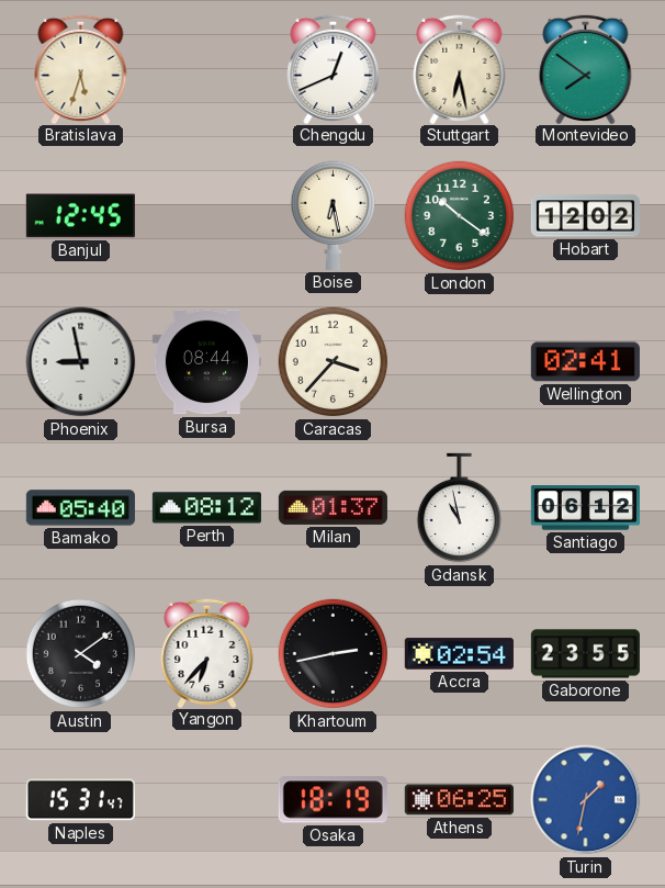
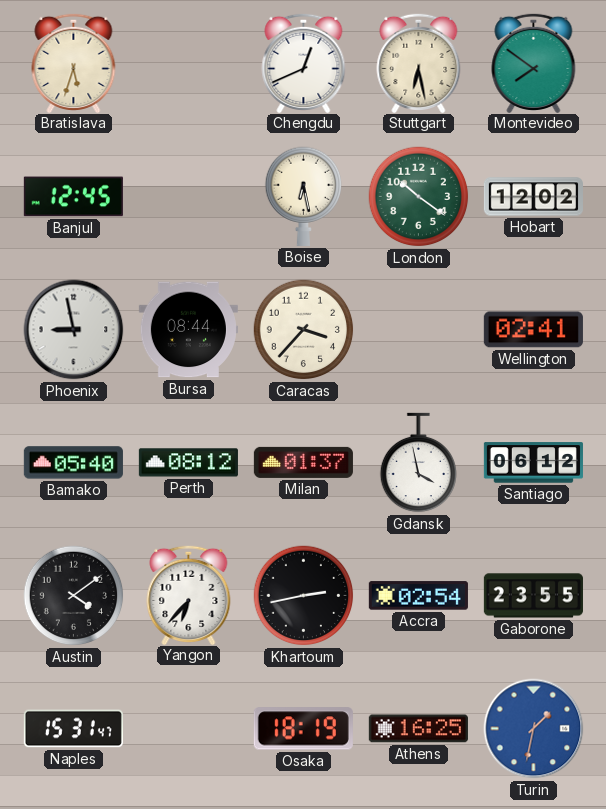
Gdansk: 10:58 -> 3:58 (418, 463)
Athens: 06:25 -> 16:25 (418, 729)
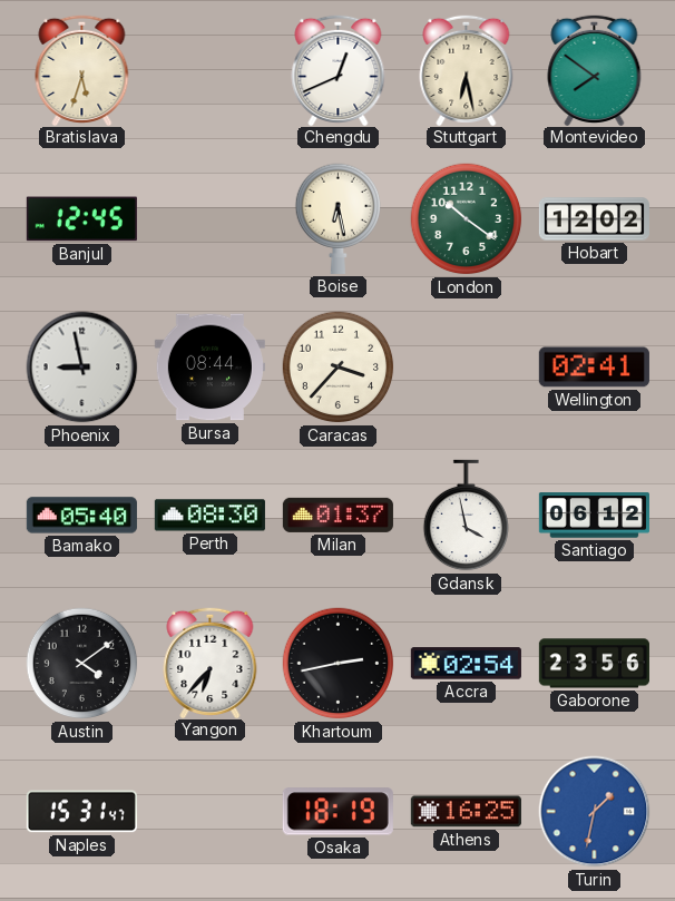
Perth: 08:12 -> 08:30 (209, 516)
Gaborone: 23:55 -> 23:56 (594, 664)
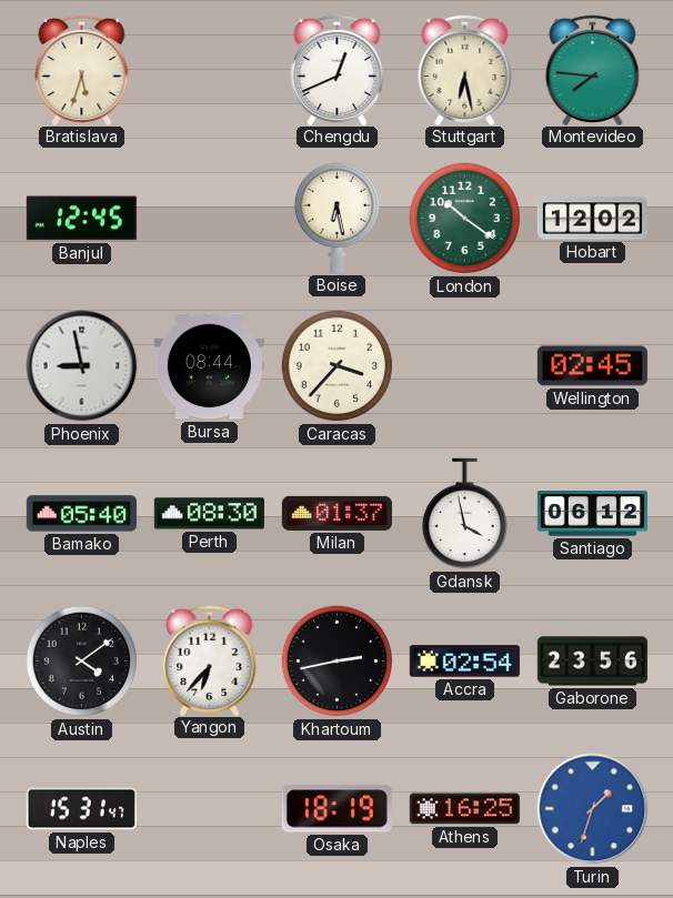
Montevideo: 7:51 -> 7:46 (593, 69)
Wellington: 02:41 -> 02:45 (592, 366)
Turin: 1:32 -> 1:33 (593, 809)
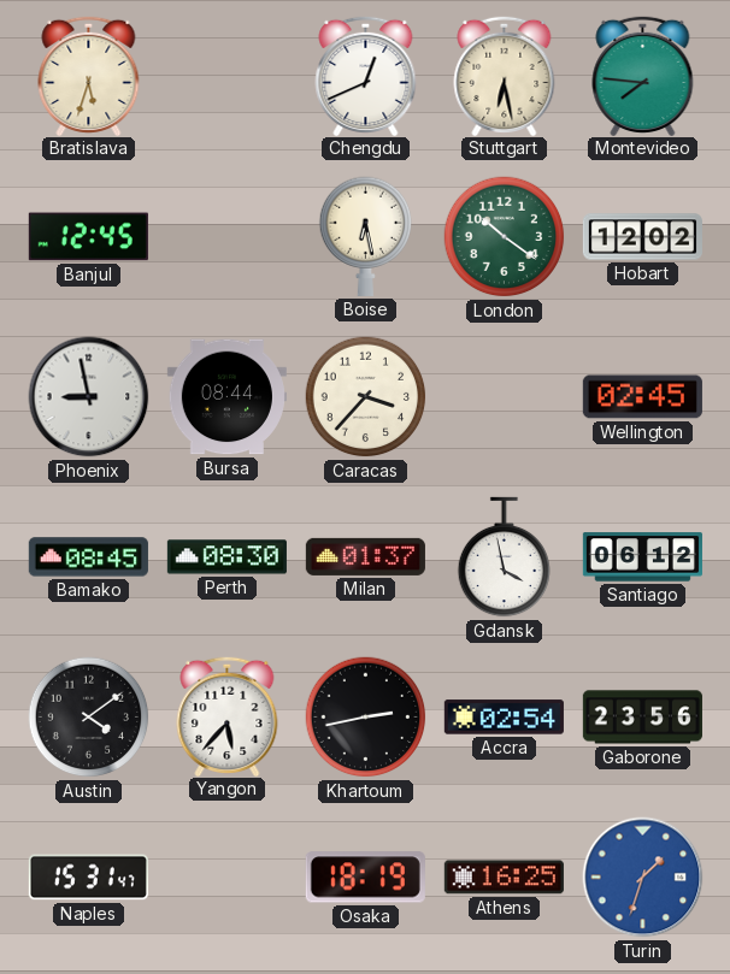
Bamako: 05:40 -> 08:45 (88, 557)
Yangon: 6:37 -> 5:37 (228, 715)
